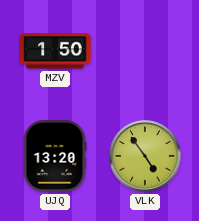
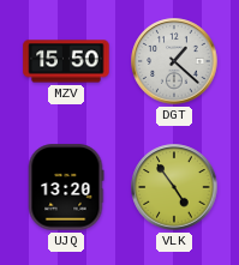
MZV: 1:50 -> 15:50 (66, 61)
DGT: none -> 1:22 (174, 61)
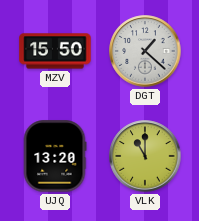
VLK: 4:54 -> 11:00 (145, 156)
